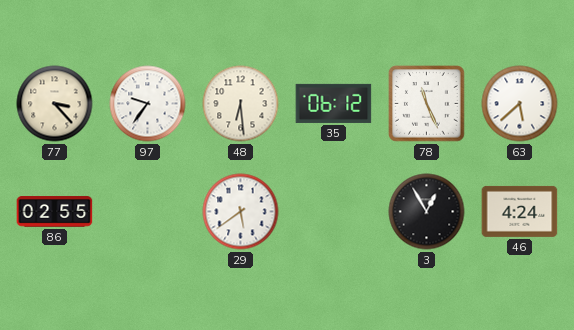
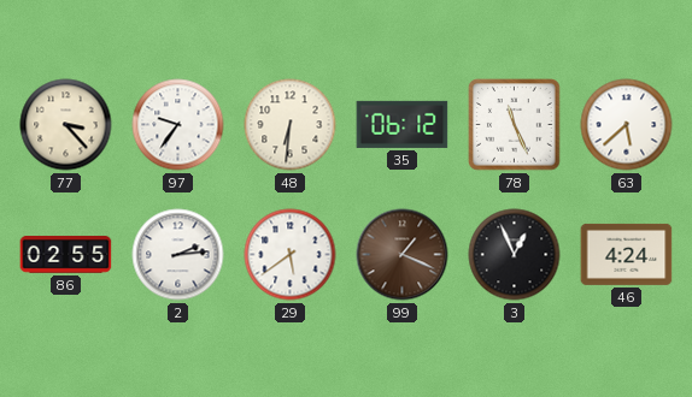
48: 6:29 -> 6:31 (291, 125)
2: none -> 2:14 (178, 255)
99: none -> 1:19 (403, 255)
3: 12:55 -> 12:56 (515, 255)
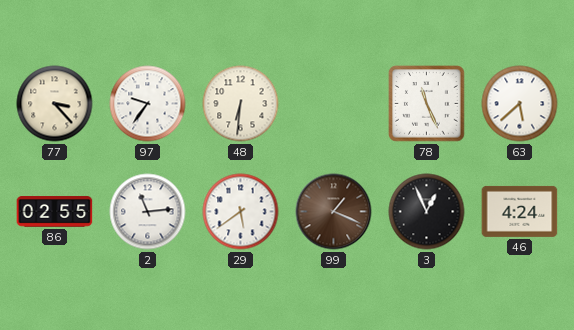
35: 06:12 -> none (403, 124)
2: 2:14 -> 11:14 (148, 212)
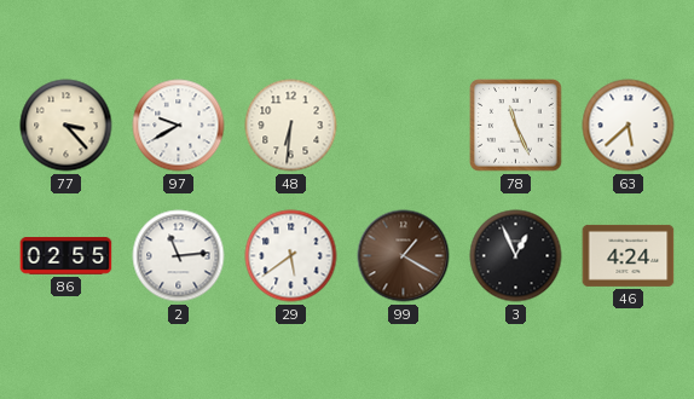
97: 9:36 -> 9:40 (179, 126)
99: 1:19 -> 1:20 (404, 256)
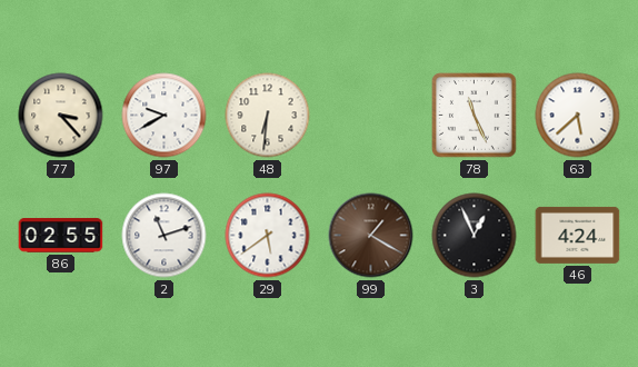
2: 11:14 -> 11:12 (165, 236)
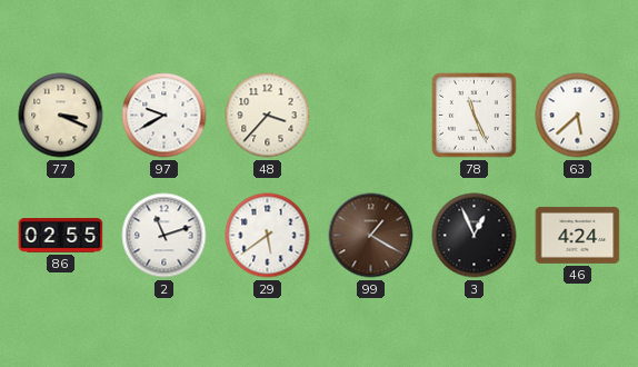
77: 3:23 -> 3:19 (61, 116)
48: 6:31 -> 3:37 (268, 116)
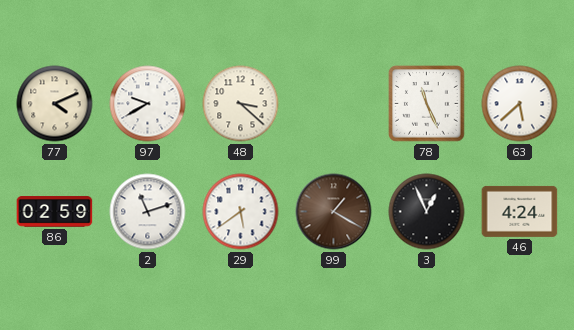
77: 3:19 -> 4:11 (55, 104)
48: 3:37 -> 3:22 (241, 104)
86: 02:55 -> 02:59 (55, 212)
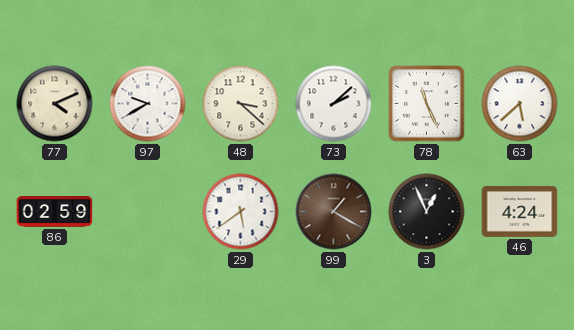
73: none -> 2:08 (334, 104)
2: 11:12 -> none (148, 212)
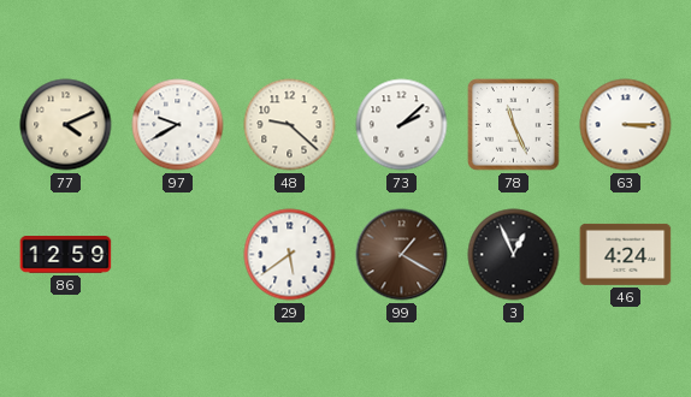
48: 3:22 -> 9:22 (290, 125)
63: 5:38 -> 3:15 (626, 125)
86: 02:59 -> 12:59 (66, 255)
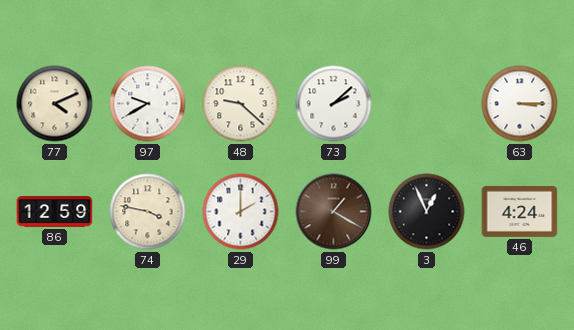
78: 11:26 -> none (514, 125)
74: none -> 3:47 (148, 212)
29: 5:39 -> 2:00 (241, 212)
